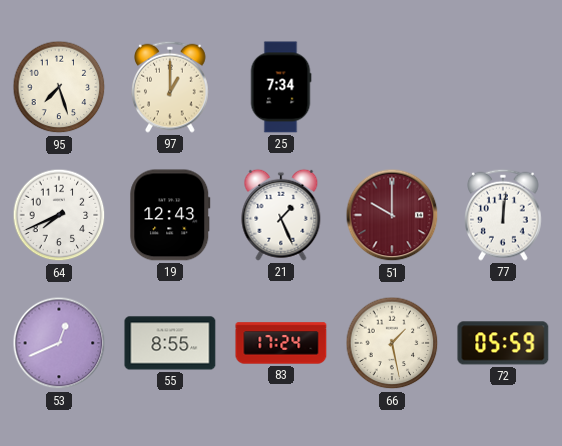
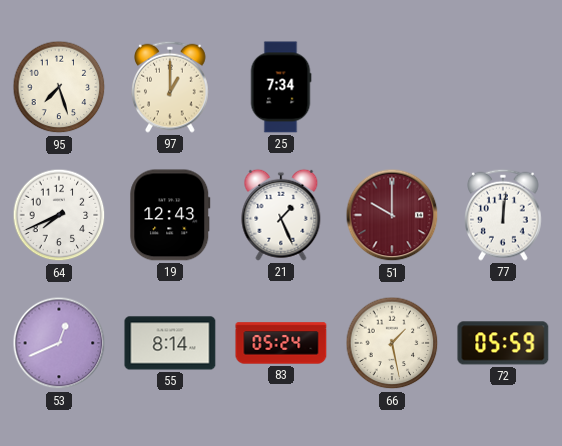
55: 8:55 -> 8:14 (170, 343)
83: 17:24 -> 05:24 (281, 343)
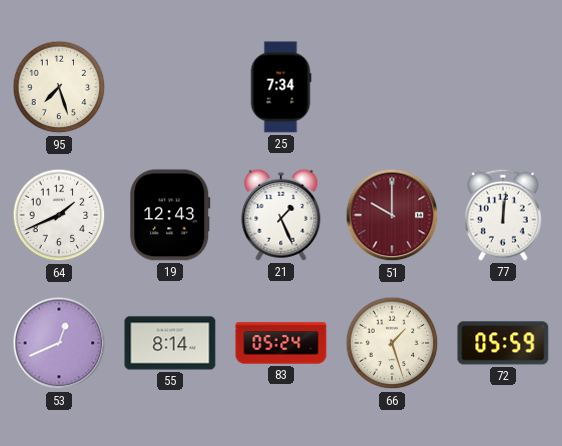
97: 1:00 -> none (171, 87)
64: 7:41 -> 1:41 (59, 215)
66: 1:28 -> 1:27 (392, 343)
